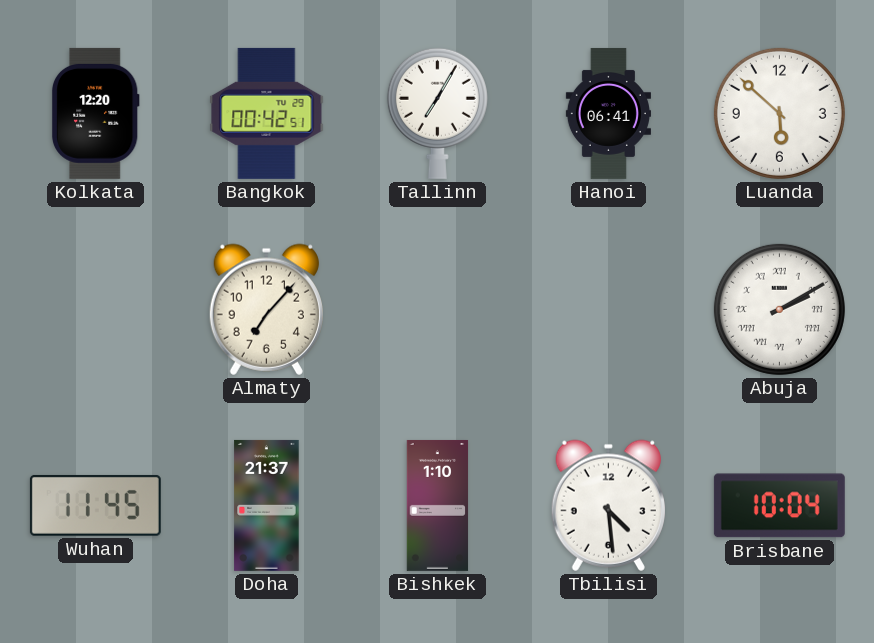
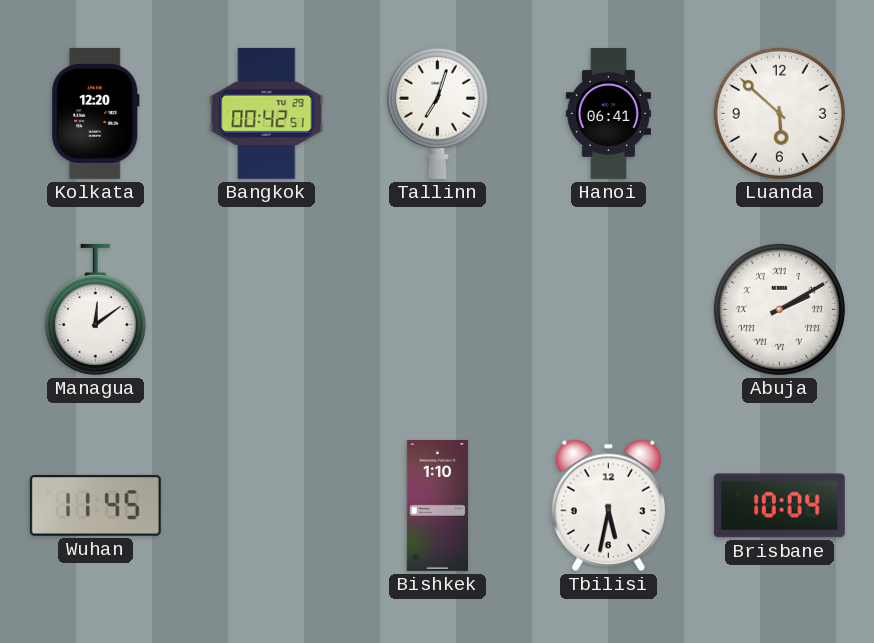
Tallinn: 7:05 -> 7:03 (437, 113)
Managua: none -> 12:09 (95, 309)
Almaty: 7:07 -> none (266, 309)
Doha: 21:37 -> none (267, 505)
Tbilisi: 4:29 -> 5:32 (608, 505)
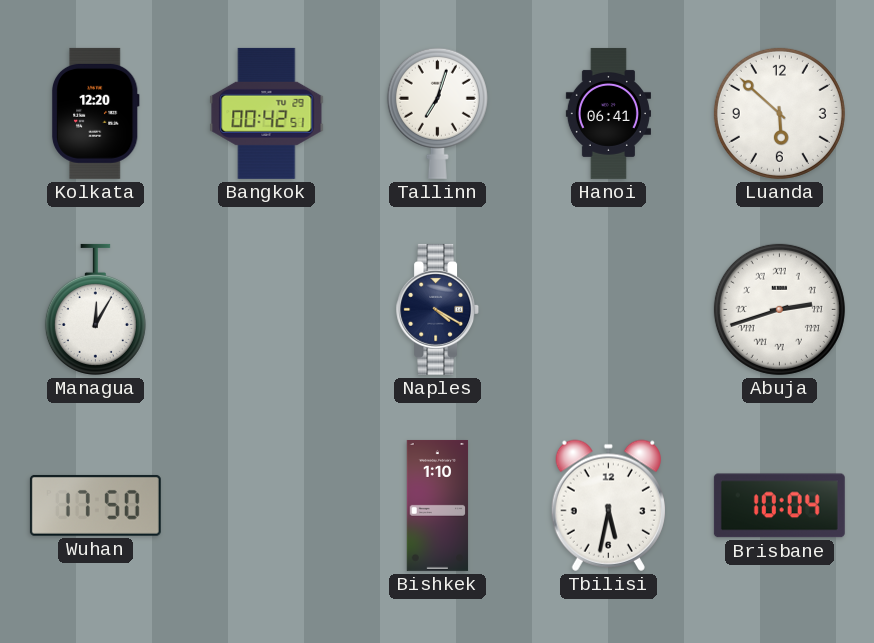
Managua: 12:09 -> 12:05 (95, 309)
Naples: none -> 4:20 (438, 309)
Abuja: 2:10 -> 2:42 (779, 309)
Wuhan: 11:45 -> 17:50 (95, 505)
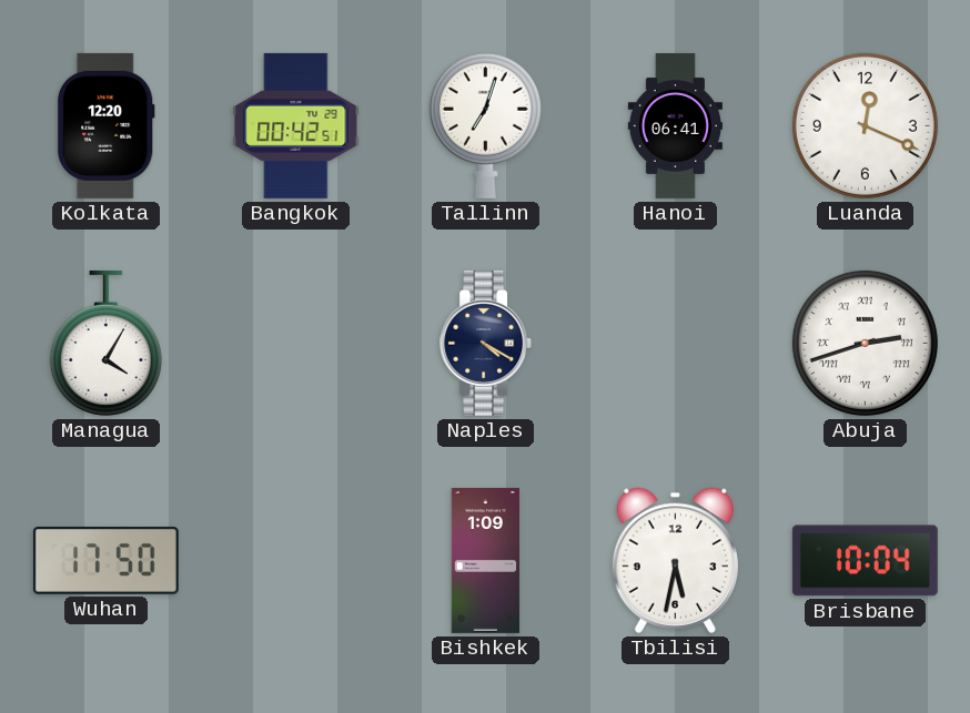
Luanda: 5:52 -> 12:19 (865, 125)
Managua: 12:05 -> 4:05 (105, 343)
Bishkek: 1:10 -> 1:09 (486, 560)
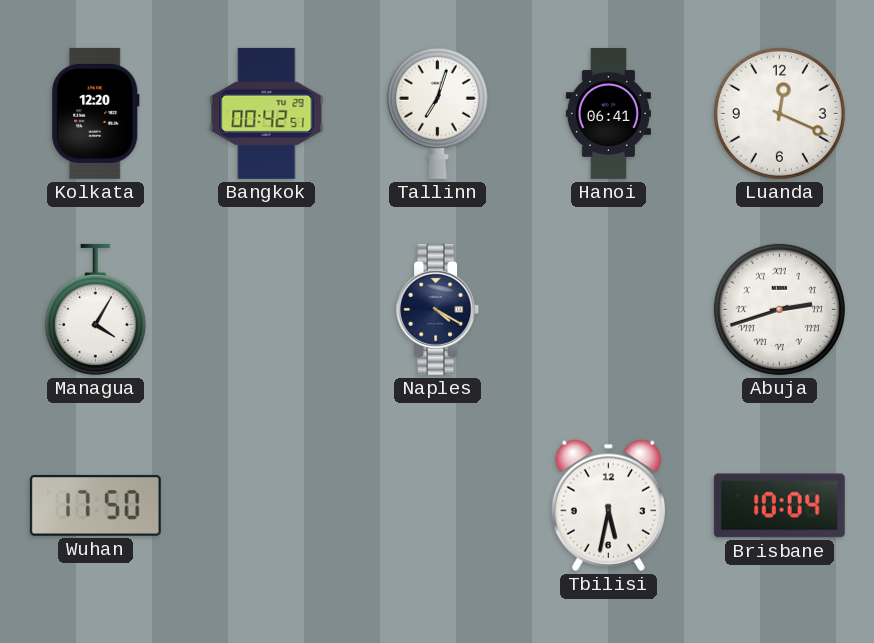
Bishkek: 1:09 -> none (486, 560)
